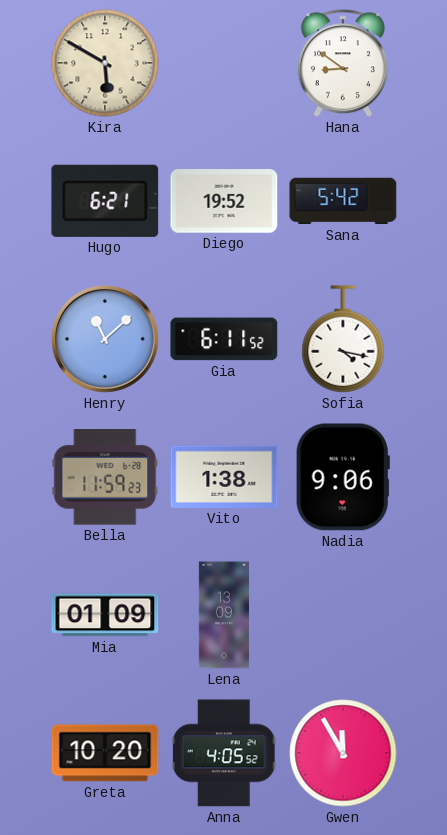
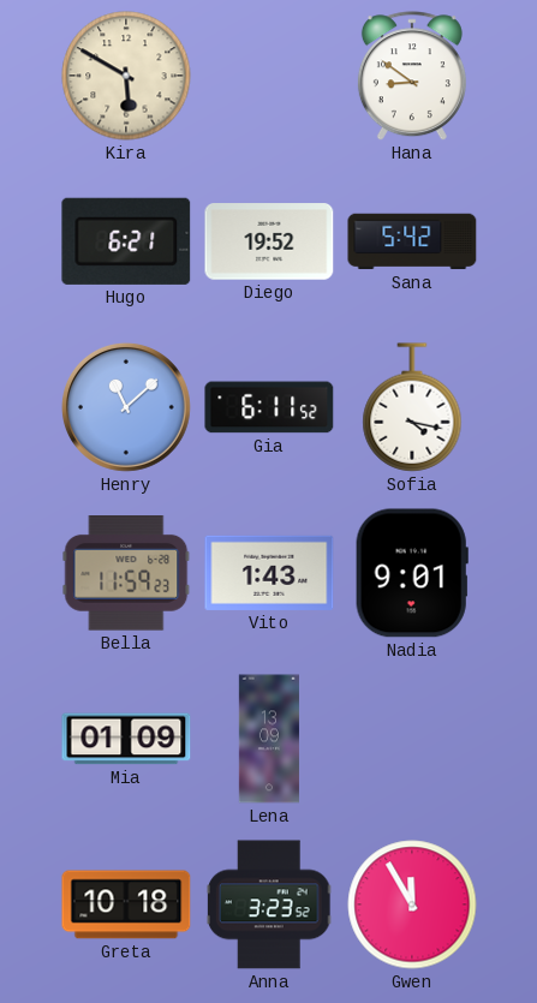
Vito: 1:38 -> 1:43 (269, 573)
Nadia: 9:06 -> 9:01 (412, 573)
Greta: 10:20 -> 10:18 (126, 905)
Anna: 4:05 -> 3:23 (269, 905)
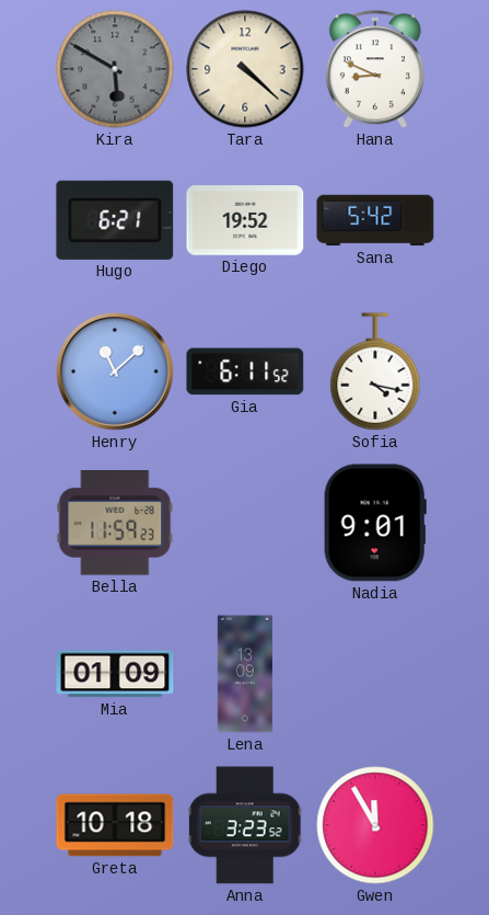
Kira dial: cream -> grey (115, 69)
Tara: none -> 4:22 (245, 69)
Hana: 8:51 -> 8:49 (375, 70)
Vito: 1:43 -> none (269, 573)
